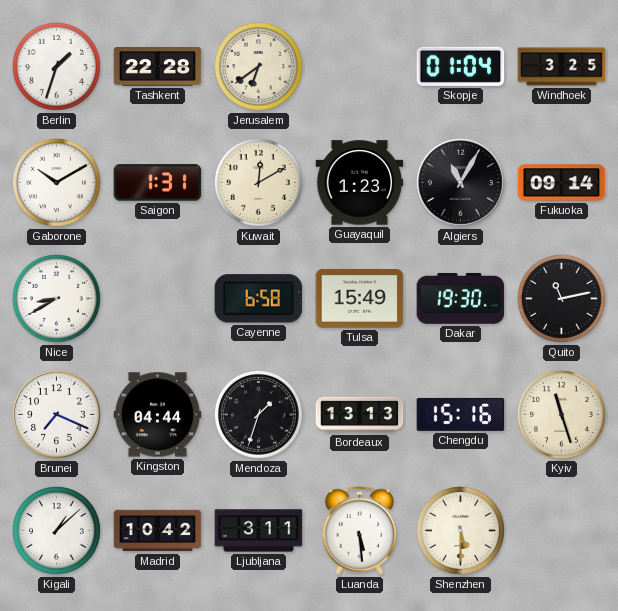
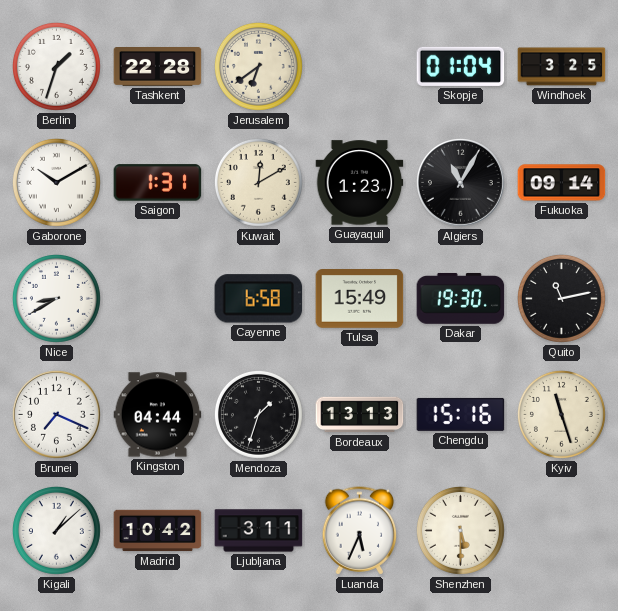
Luanda: 5:29 -> 5:34 (360, 531)
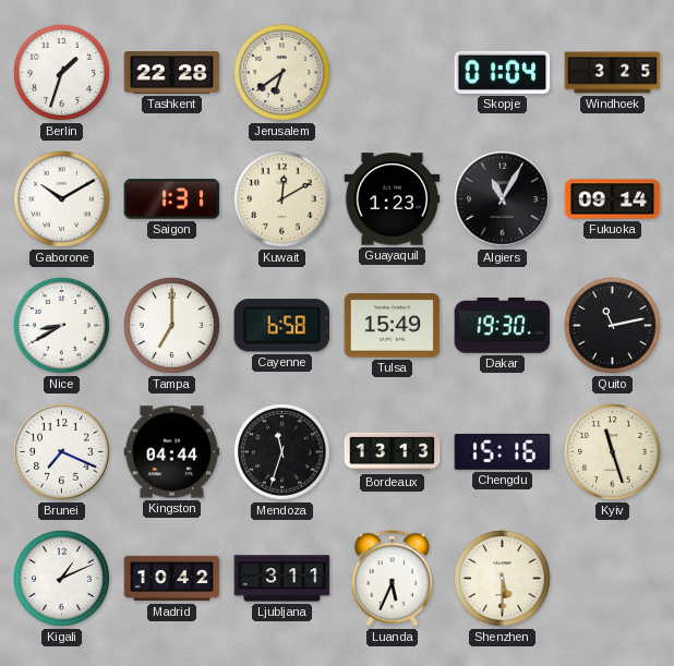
Tampa: none -> 7:00 (171, 325)
Mendoza: 1:33 -> 11:33 (281, 451)
Kigali: 1:08 -> 1:11 (61, 578)
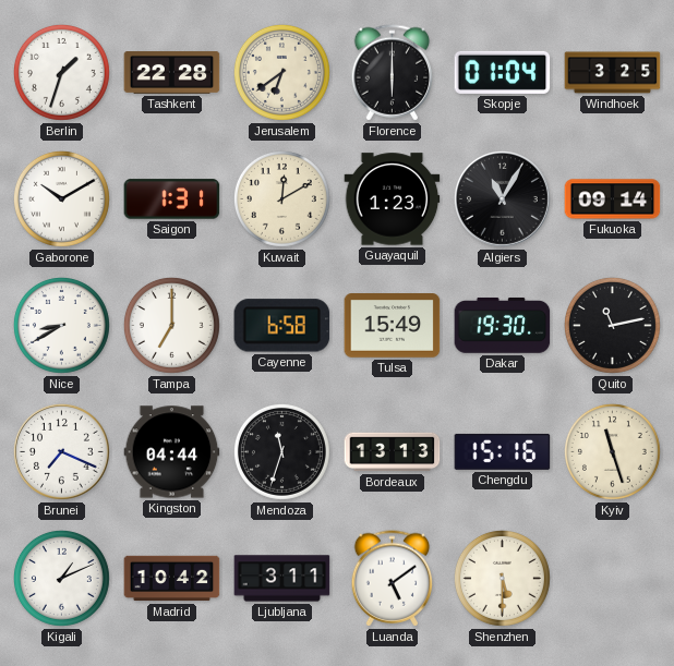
Florence: none -> 6:00 (393, 73)
Luanda: 5:34 -> 5:09 (393, 579)
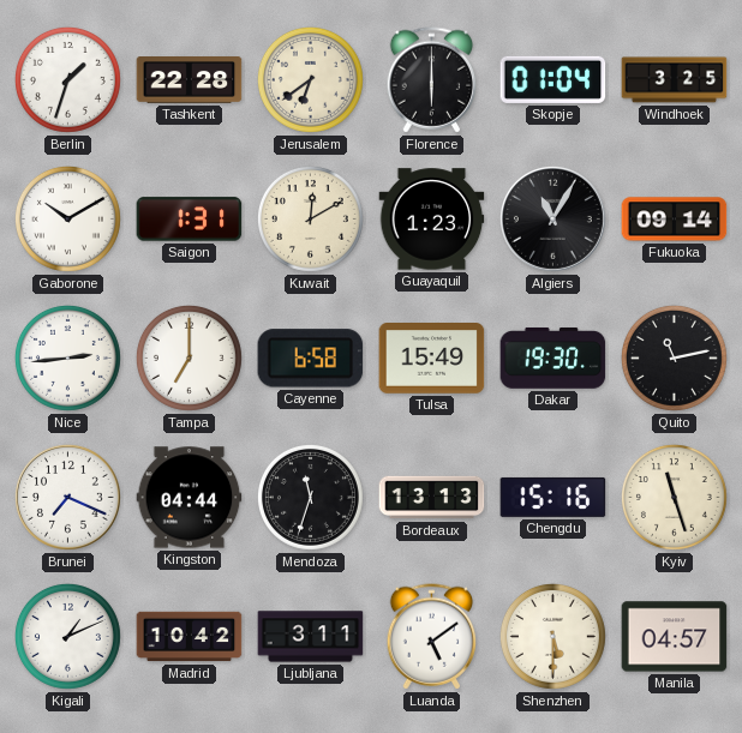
Nice: 8:40 -> 2:44 (67, 358)
Manila: none -> 04:57 (675, 637)
